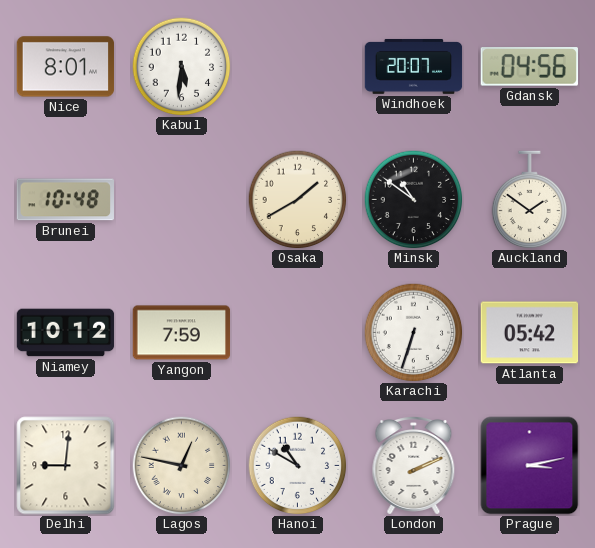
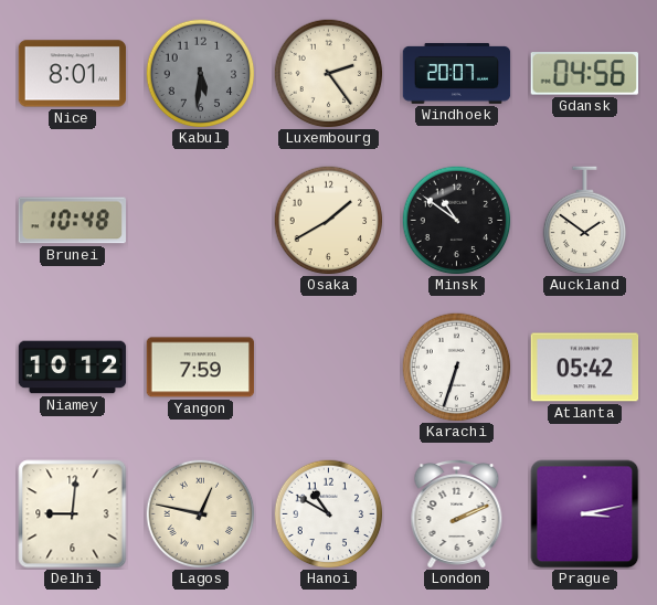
Kabul dial: white -> grey (201, 74)
Luxembourg: none -> 2:24 (329, 74)
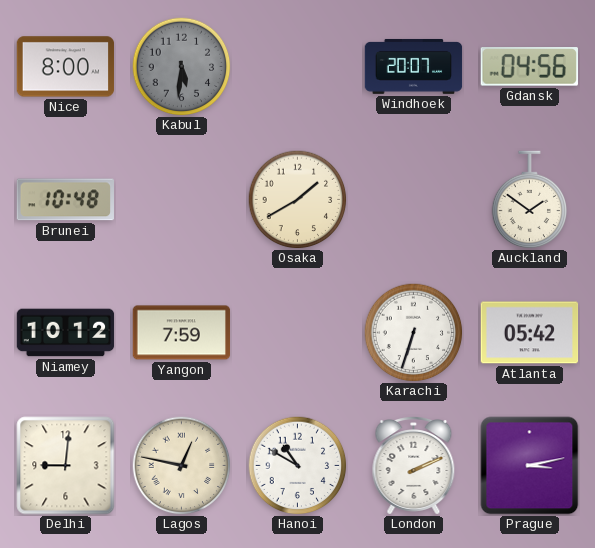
Nice: 8:01 -> 8:00 (66, 67)
Luxembourg: 2:24 -> none (329, 74)
Minsk: 10:51 -> none (457, 221)
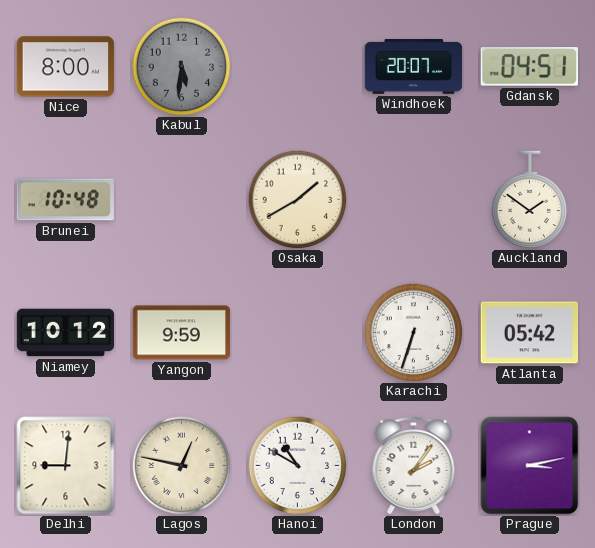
Gdansk: 04:56 -> 04:51 (529, 67)
Yangon: 7:59 -> 9:59 (182, 333)
London: 2:11 -> 2:06 (414, 466)
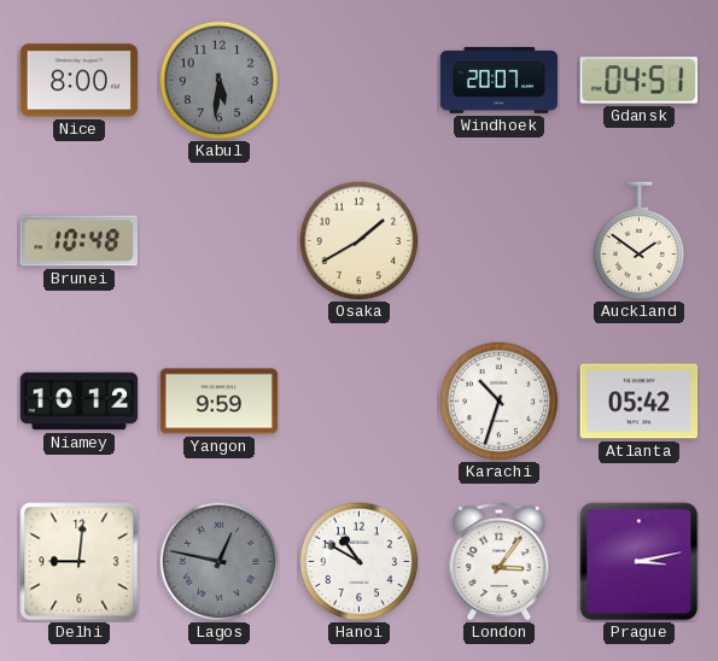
Karachi: 6:33 -> 10:33 (500, 402)
Lagos dial: cream -> grey (220, 562)
London: 2:06 -> 3:06 (500, 562)
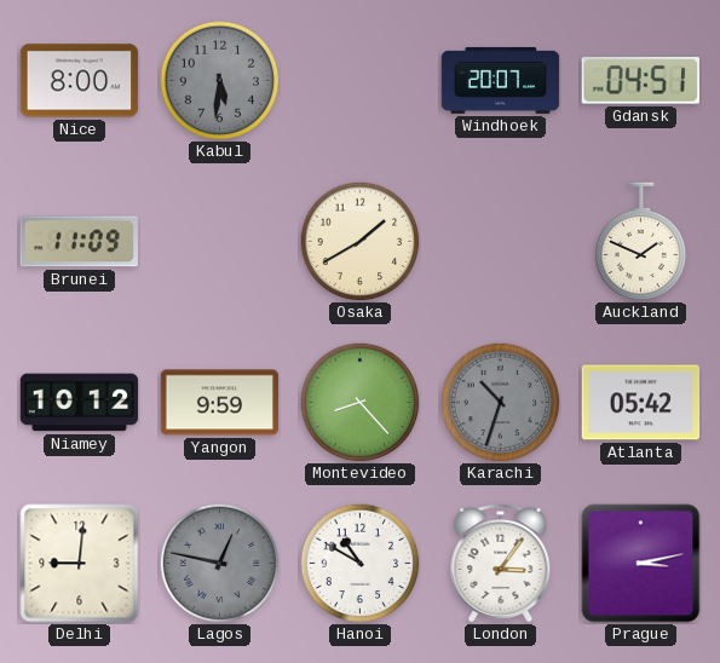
Brunei: 10:48 -> 11:09 (79, 242)
Auckland: 1:51 -> 1:49 (641, 242)
Montevideo: none -> 8:23 (361, 403)
Karachi dial: white -> grey (501, 403)
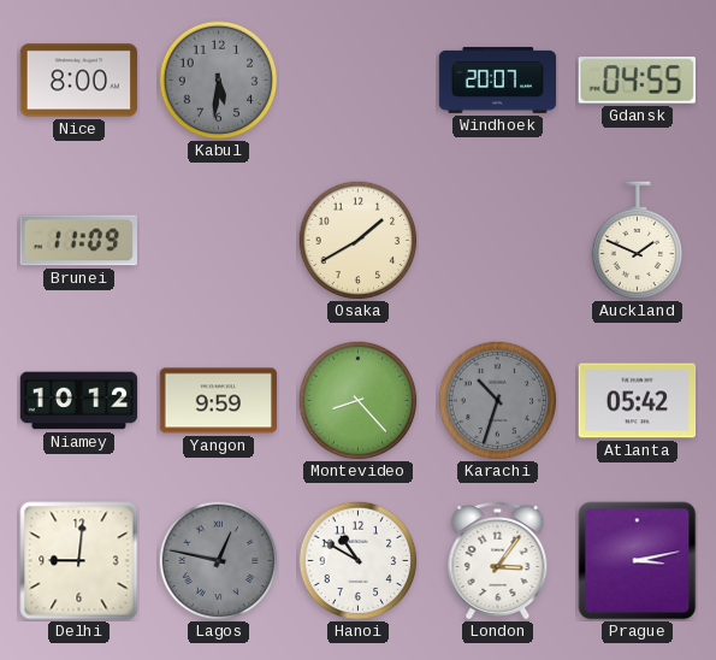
Gdansk: 04:51 -> 04:55 (637, 81)
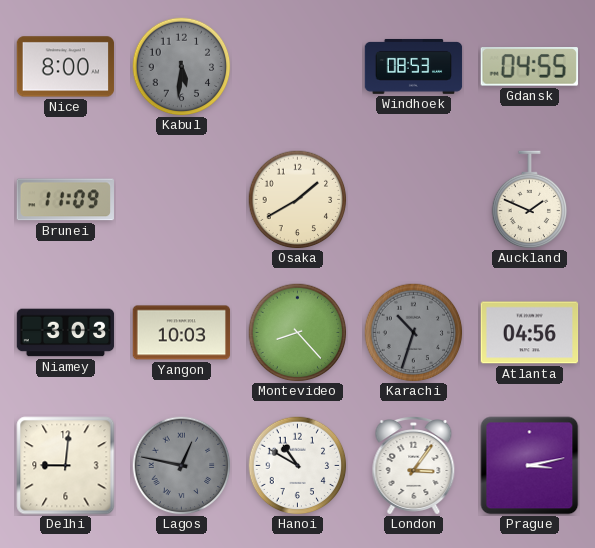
Windhoek: 20:07 -> 08:53 (414, 66)
Niamey: 10:12 -> 3:03 (66, 333)
Yangon: 9:59 -> 10:03 (182, 333)
Atlanta: 05:42 -> 04:56 (530, 333)
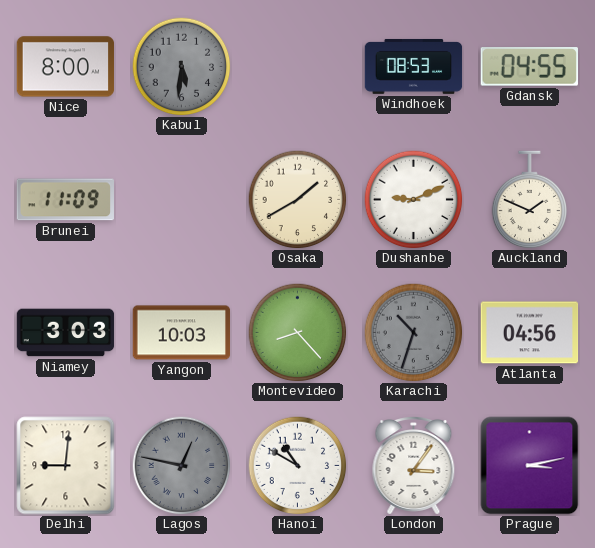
Dushanbe: none -> 9:11 (414, 200)
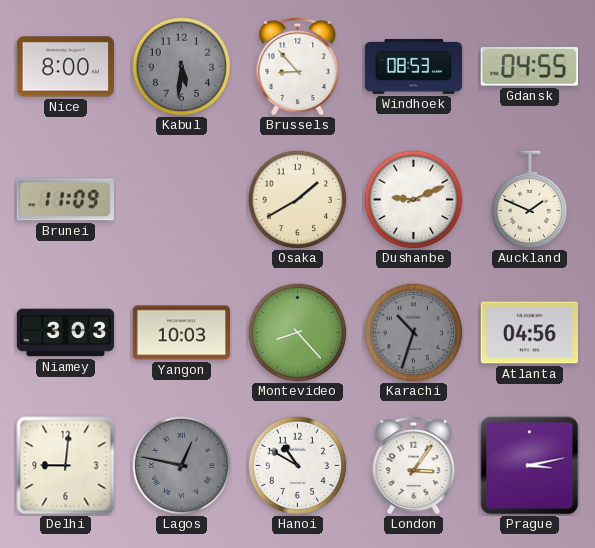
Brussels: none -> 8:53 (298, 67)
